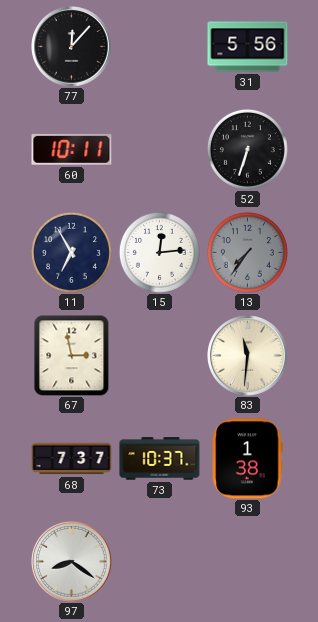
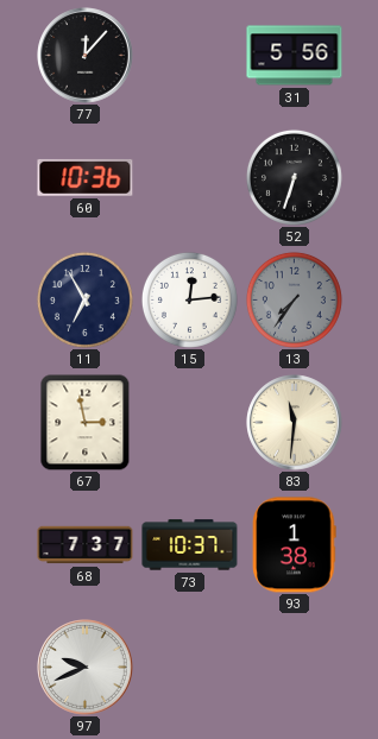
60: 10:11 -> 10:36 (86, 177)
97: 8:21 -> 9:41 (86, 668)
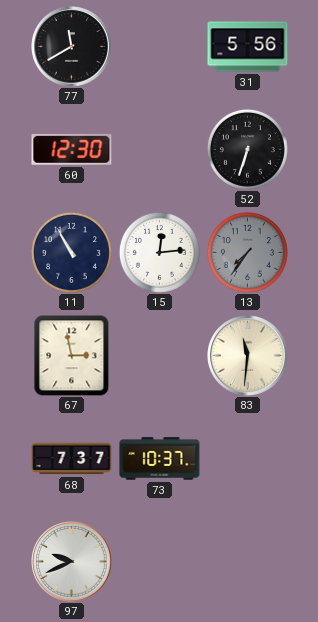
77: 12:07 -> 11:40 (72, 47)
60: 10:36 -> 12:30 (72, 149)
11: 6:55 -> 10:55 (71, 252)
93: 1:38 -> none (295, 545)
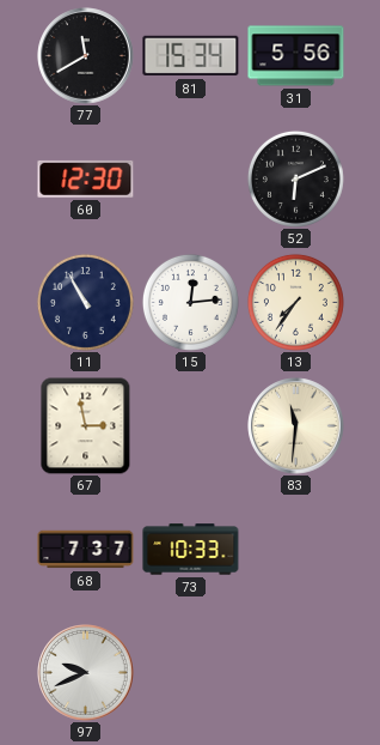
81: none -> 15:34 (191, 56)
52: 6:33 -> 6:11 (295, 178)
13 dial: grey -> cream (295, 302)
73: 10:37 -> 10:33 (191, 550)
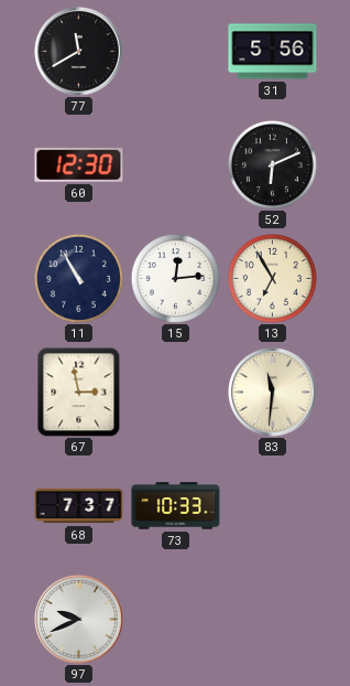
81: 15:34 -> none (191, 56)
13: 7:36 -> 6:55 (272, 278)
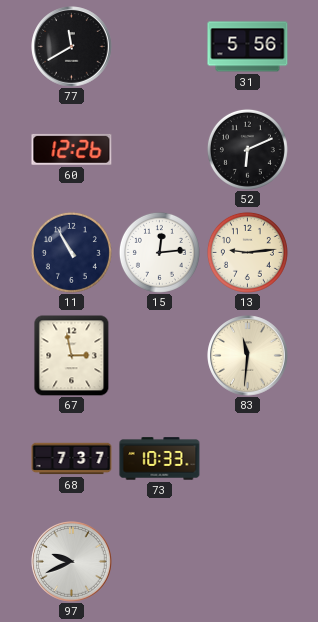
60: 12:30 -> 12:26 (72, 149)
13: 6:55 -> 9:14 (247, 252)
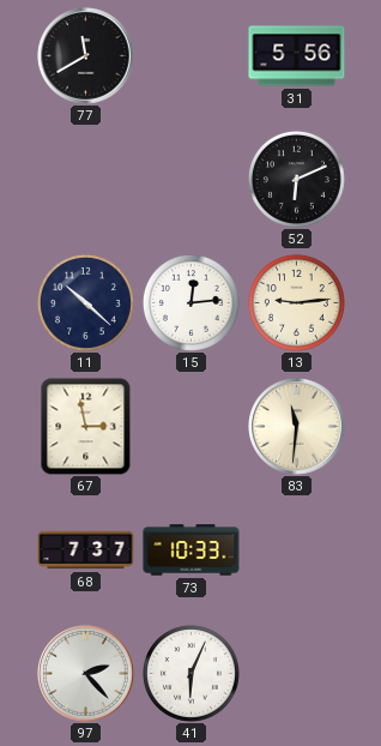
60: 12:26 -> none (72, 149)
11: 10:55 -> 10:22 (85, 302)
97: 9:41 -> 2:23 (86, 674)
41: none -> 6:04 (190, 673)
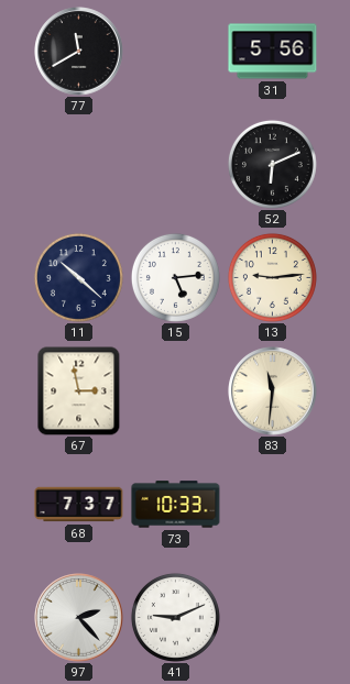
15: 12:14 -> 5:14 (175, 277)
41: 6:04 -> 9:11 (175, 617)
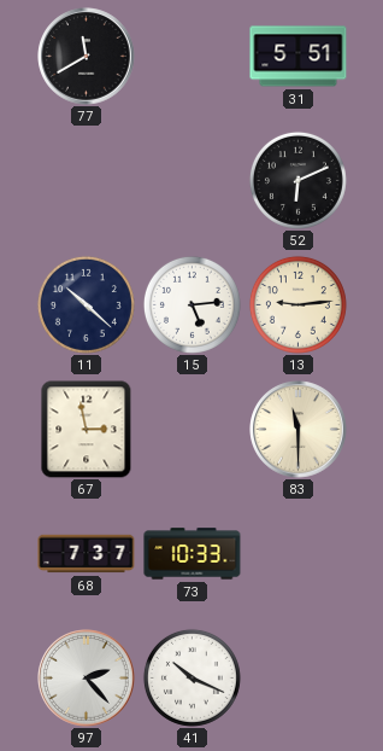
31: 5:56 -> 5:51 (299, 57)
83: 11:31 -> 11:30 (299, 430)
41: 9:11 -> 10:19 (191, 677)
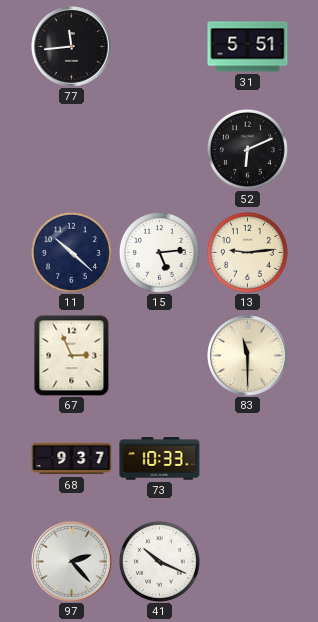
77: 11:40 -> 11:44 (72, 47)
67: 2:58 -> 2:56 (72, 355)
68: 7:37 -> 9:37 (72, 459)
